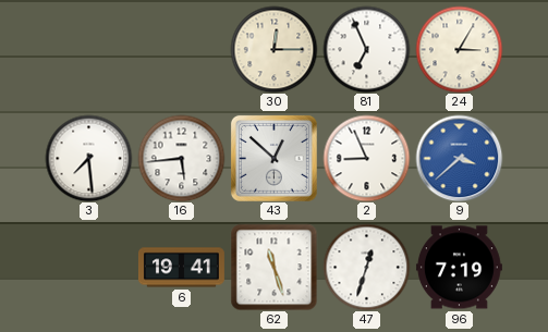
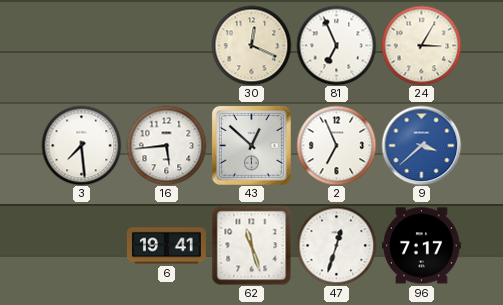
30: 12:15 -> 12:19 (251, 45)
2: 8:56 -> 6:56 (336, 145)
96: 7:19 -> 7:17 (421, 246)
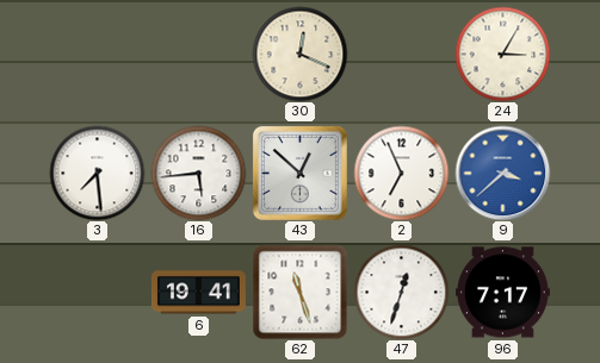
81: 6:56 -> none (336, 45)
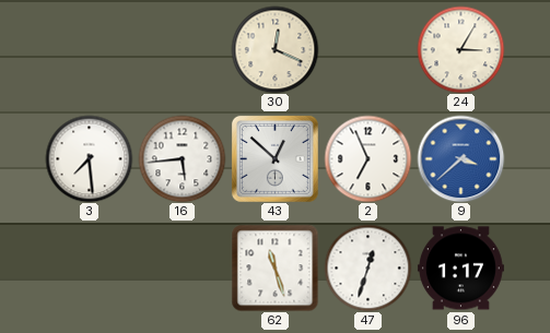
6: 19:41 -> none (198, 293)
96: 7:17 -> 1:17 (460, 269)
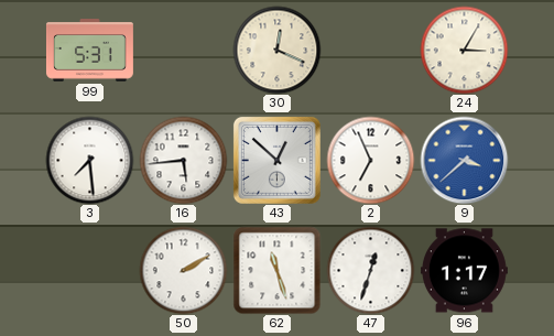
99: none -> 5:31 (89, 51)
50: none -> 2:10 (183, 270)
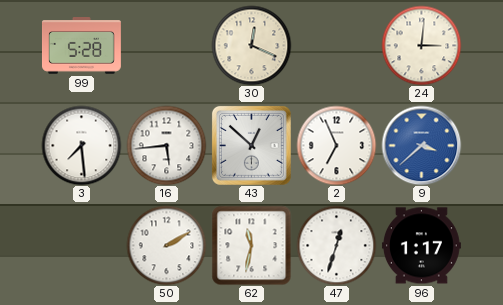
99: 5:31 -> 5:28 (81, 46)
24: 3:05 -> 3:01 (421, 45)
62: 11:27 -> 11:32 (251, 245)
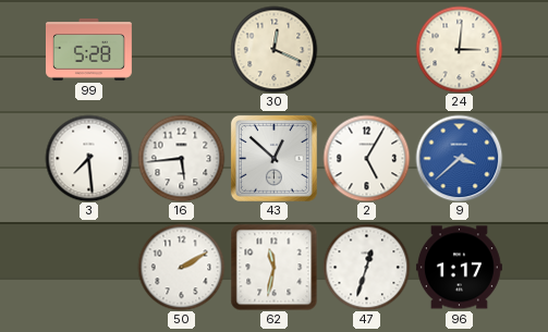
2: 6:56 -> 5:05 (366, 158)
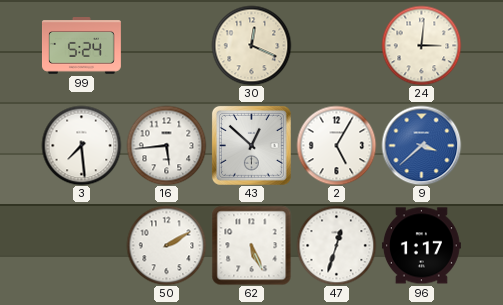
99: 5:28 -> 5:24 (81, 46)
62: 11:32 -> 5:26 (251, 245)
